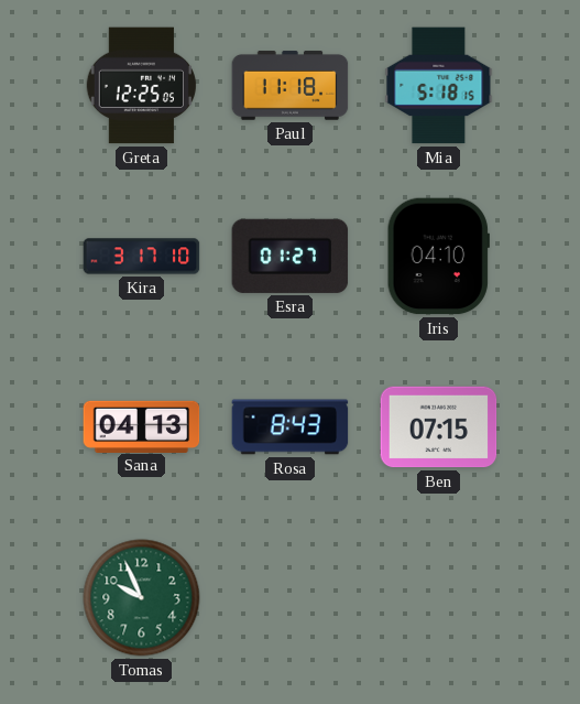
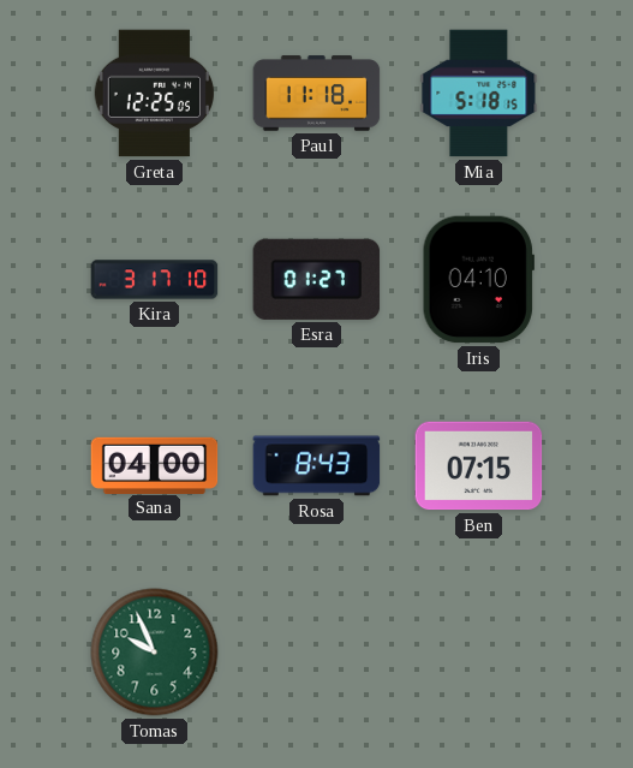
Sana: 04:13 -> 04:00 (155, 465)
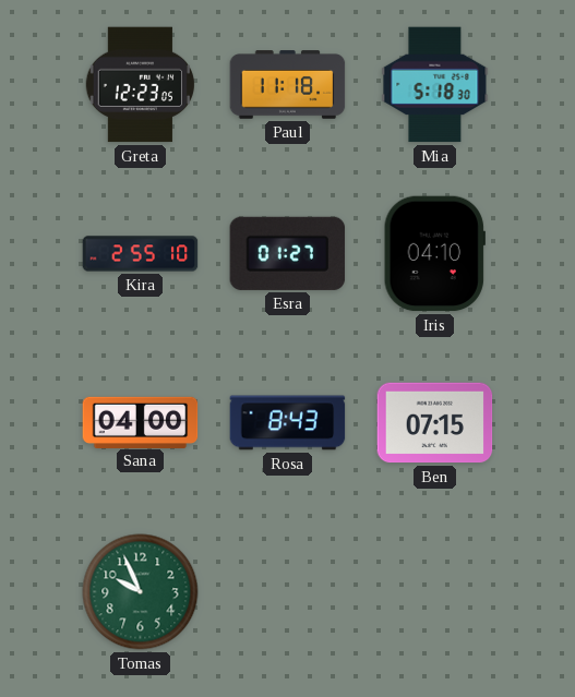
Greta: 12:25 -> 12:23 (140, 85)
Mia: 5:18:15 -> 5:18:30 (435, 85)
Kira: 3:17 -> 2:55 (141, 254)
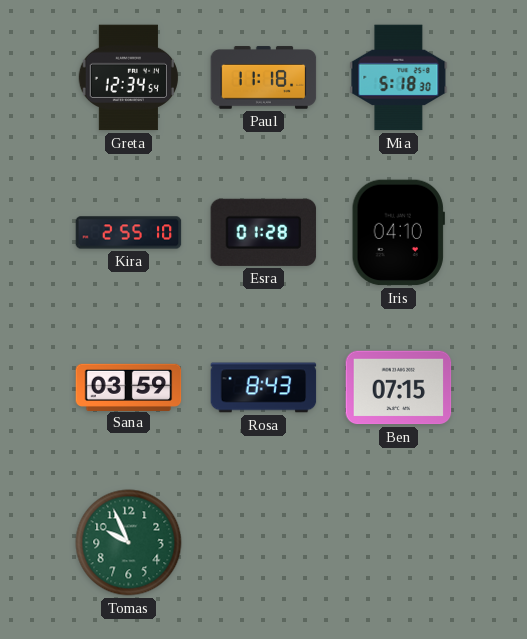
Greta: 12:23 -> 12:34 (128, 78)
Esra: 01:27 -> 01:28 (264, 232)
Sana: 04:00 -> 03:59 (129, 387)
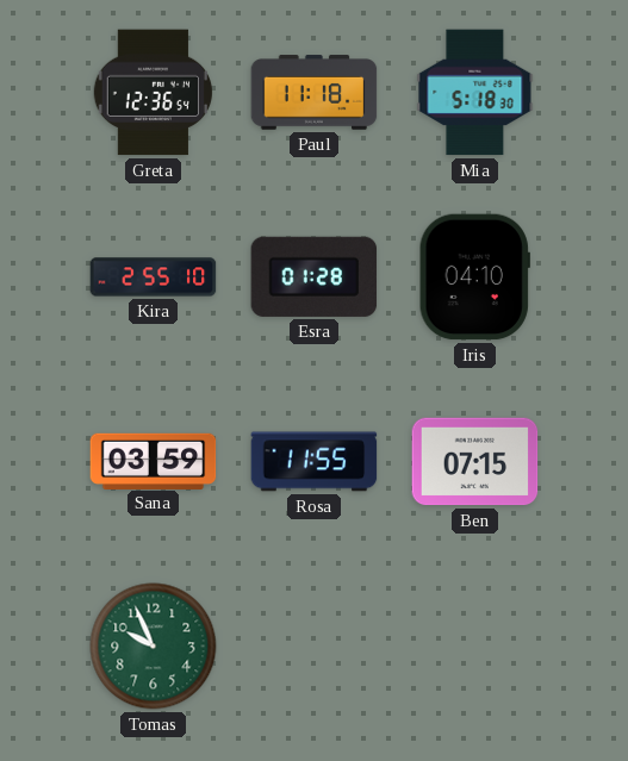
Greta: 12:34 -> 12:36 (153, 93)
Rosa: 8:43 -> 11:55 (315, 462)
